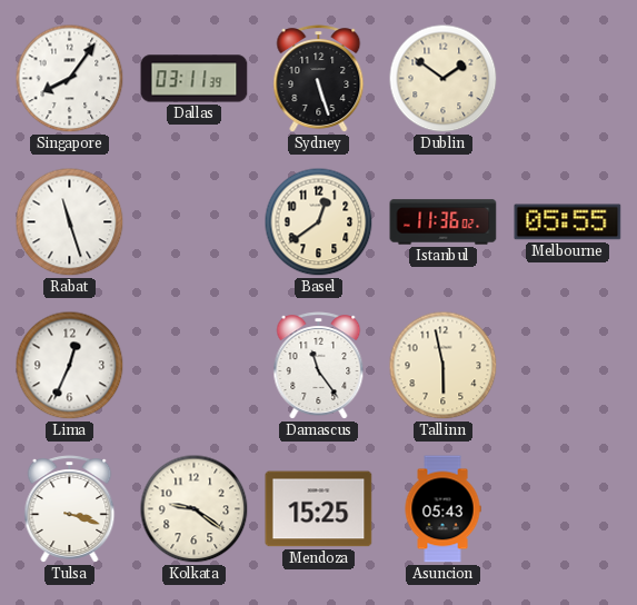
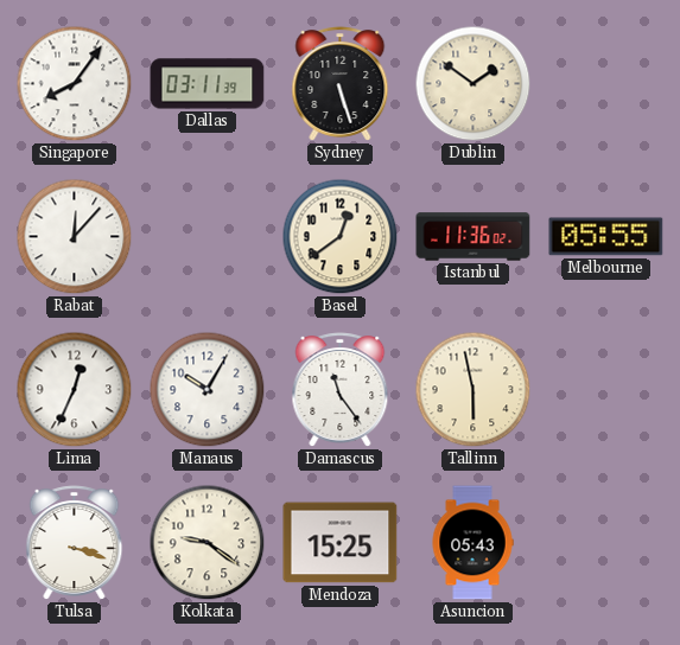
Rabat: 11:27 -> 12:07 (75, 237)
Manaus: none -> 10:05 (208, 390)
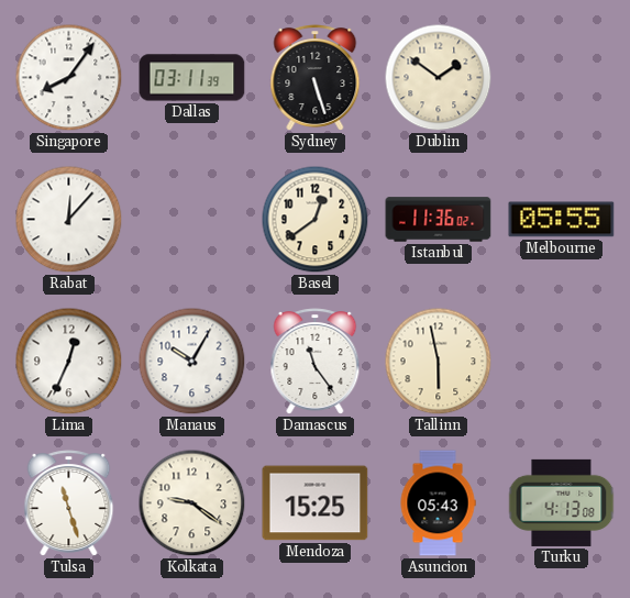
Tulsa: 3:18 -> 11:27 (69, 503)
Turku: none -> 4:13 (562, 502)
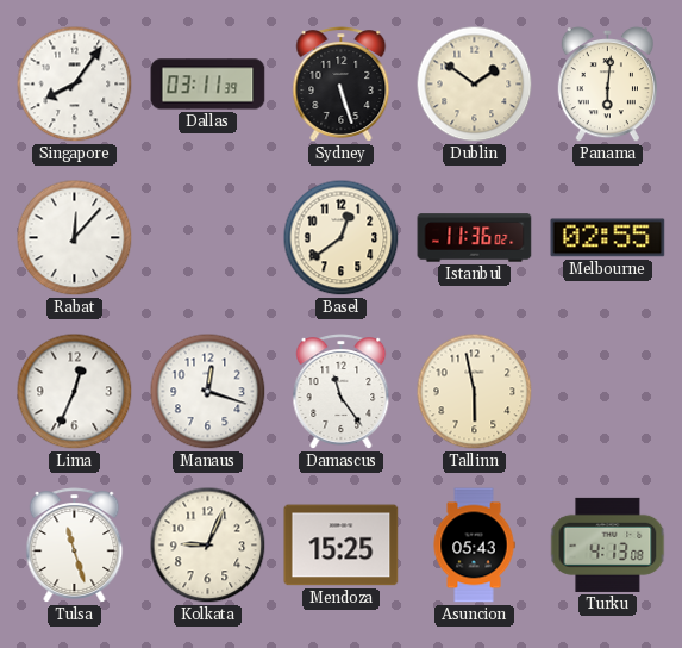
Panama: none -> 6:01 (607, 85)
Melbourne: 05:55 -> 02:55 (608, 238)
Manaus: 10:05 -> 12:18 (208, 392)
Kolkata: 9:21 -> 9:04 (208, 546)
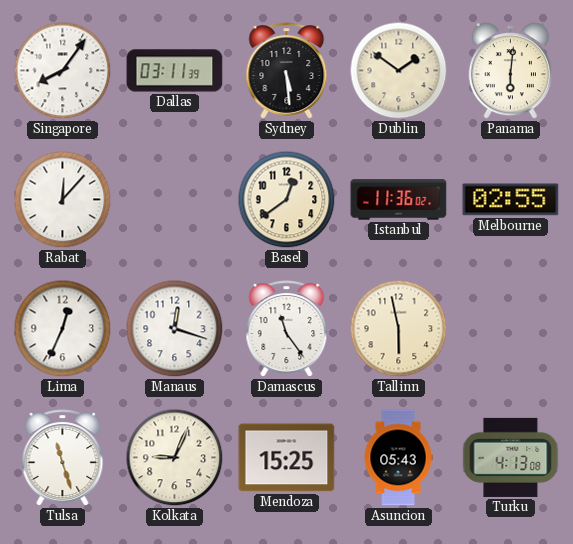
Sydney: 5:27 -> 5:29 (287, 71)
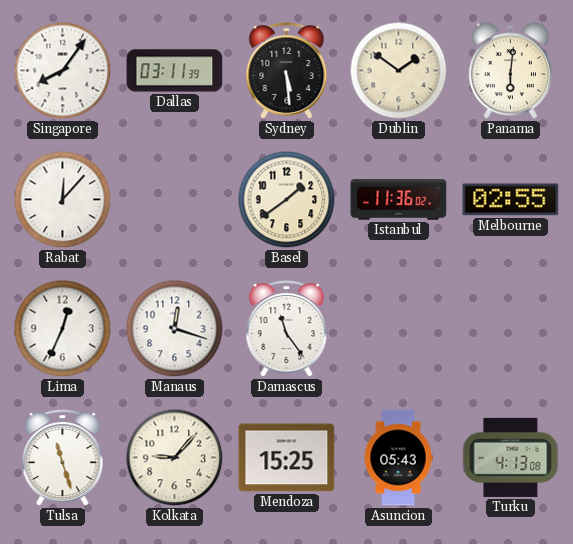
Basel: 12:39 -> 1:39 (287, 200)
Tallinn: 5:58 -> none (399, 329)
Kolkata: 9:04 -> 9:07 (175, 458)
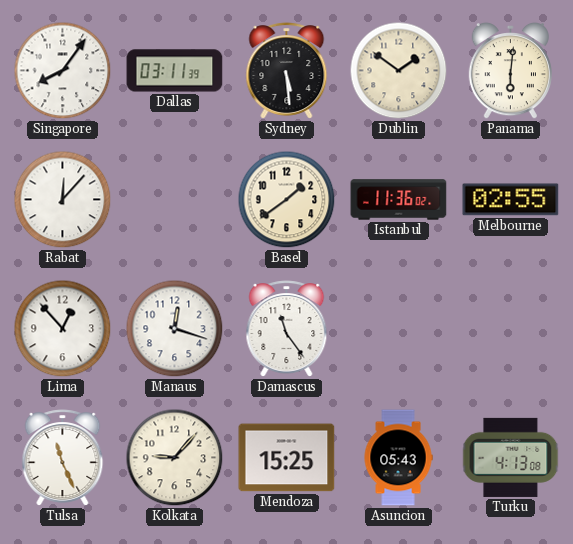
Lima: 12:34 -> 12:53 (63, 329)
Tulsa: 11:27 -> 11:26 (63, 458)
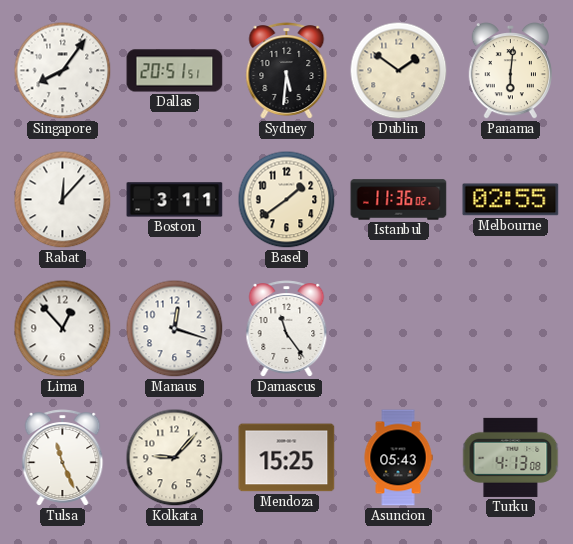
Dallas: 03:11 -> 20:51 (175, 71)
Sydney: 5:29 -> 5:31 (287, 71)
Boston: none -> 3:11 (175, 200)
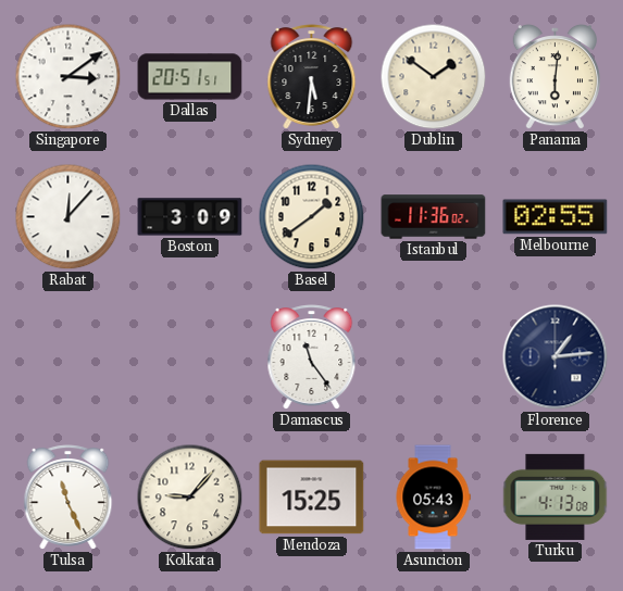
Singapore: 8:06 -> 3:09 (68, 77)
Boston: 3:11 -> 3:09 (190, 217)
Lima: 12:53 -> none (63, 329)
Manaus: 12:18 -> none (175, 329)
Florence: none -> 1:14 (556, 357)
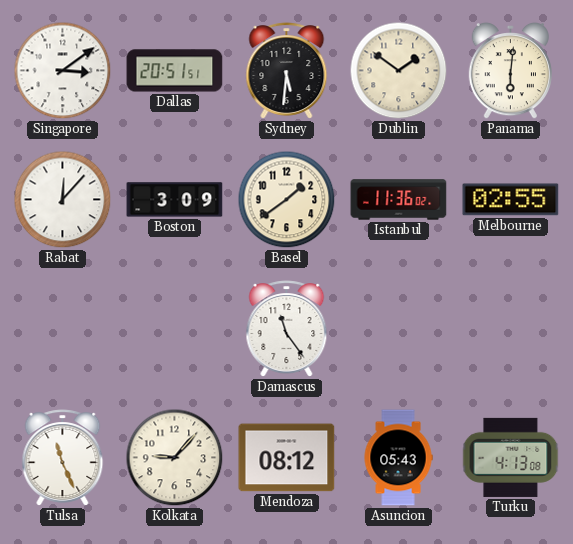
Florence: 1:14 -> none (556, 357)
Mendoza: 15:25 -> 08:12 (287, 458)
